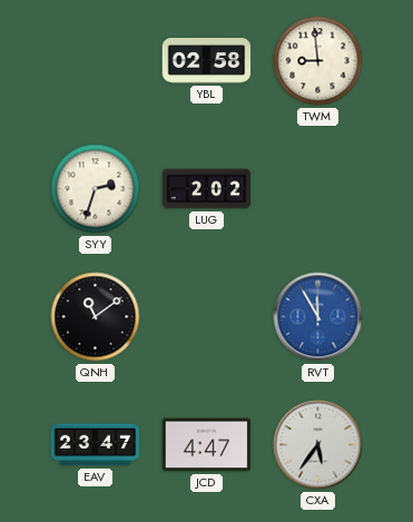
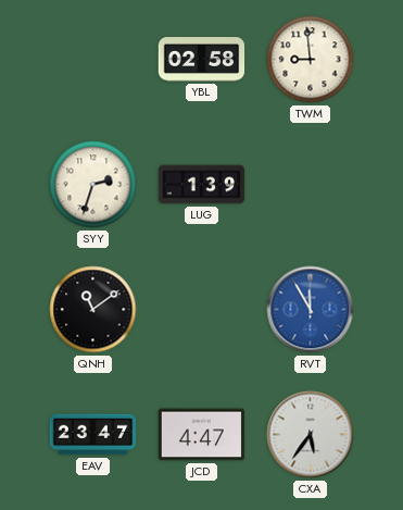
LUG: 2:02 -> 1:39 (202, 185)
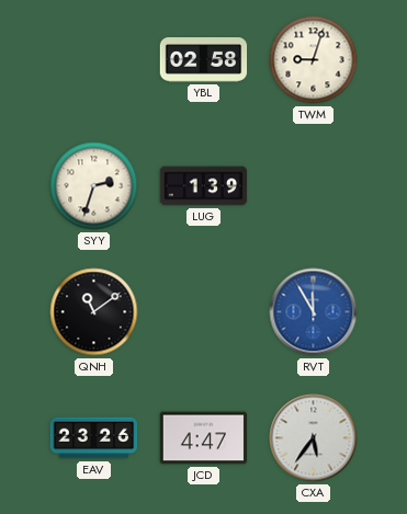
TWM: 8:59 -> 9:03 (314, 60)
EAV: 23:47 -> 23:26 (94, 438)
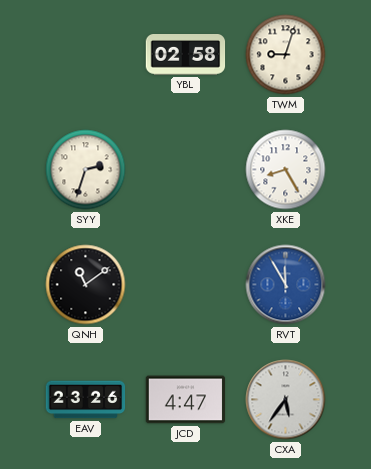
LUG: 1:39 -> none (204, 186)
XKE: none -> 8:25 (286, 170)
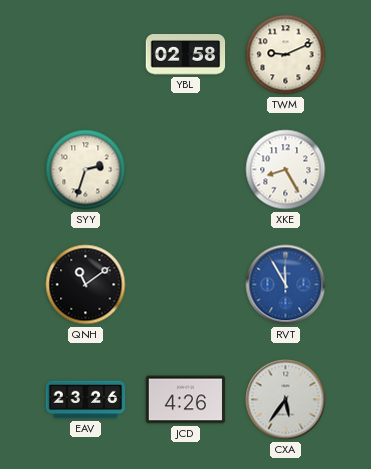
TWM: 9:03 -> 9:11 (286, 55)
JCD: 4:47 -> 4:26 (186, 400)
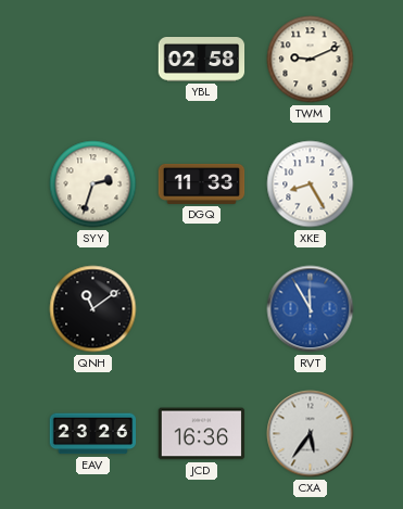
DGQ: none -> 11:33 (202, 183)
JCD: 4:26 -> 16:36 (202, 434)
